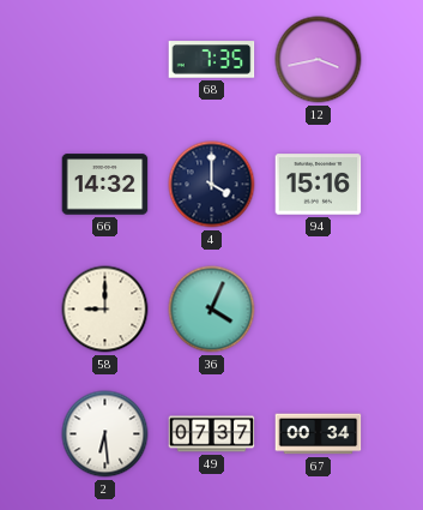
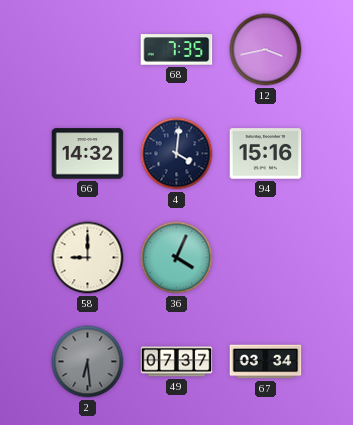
4: 4:00 -> 4:01 (177, 154)
2 dial: white -> grey (88, 362)
67: 00:34 -> 03:34 (266, 362)
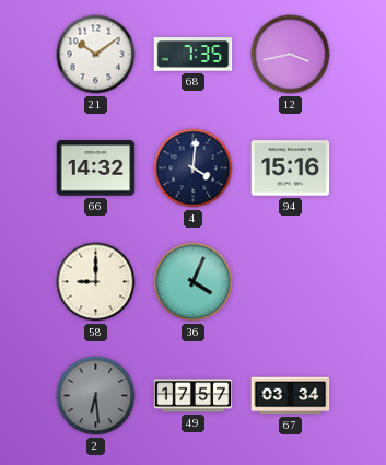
21: none -> 10:09 (96, 55)
49: 07:37 -> 17:57 (194, 396)
